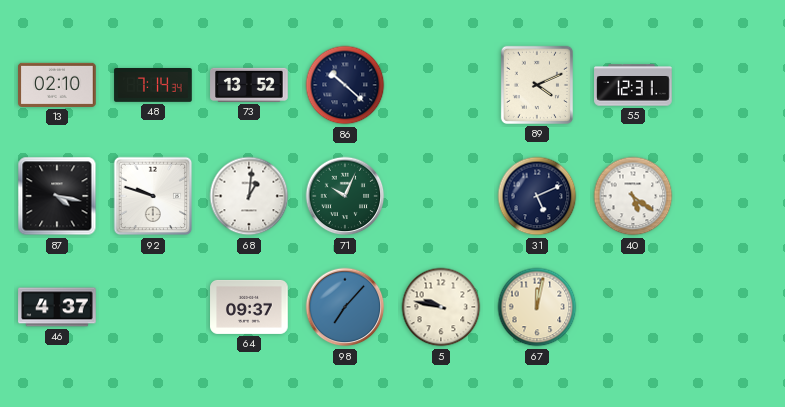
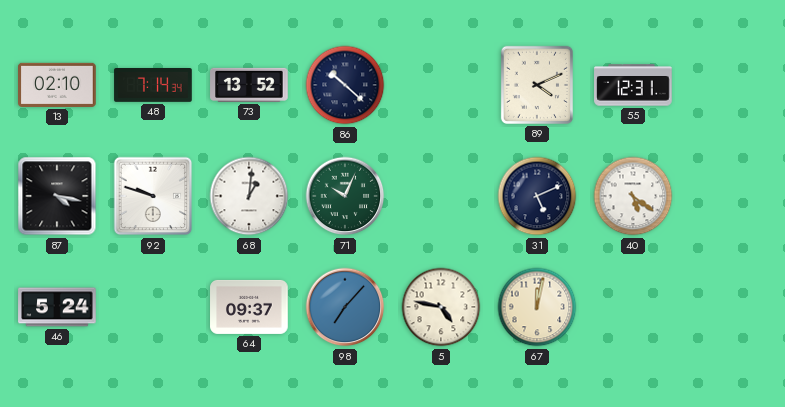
46: 4:37 -> 5:24 (57, 307)
5: 9:47 -> 4:47 (441, 307)
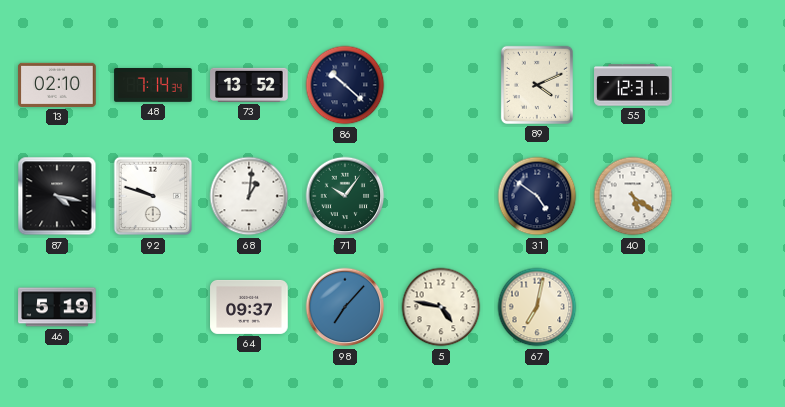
71: 10:04 -> 10:06 (345, 196)
31: 5:11 -> 4:51 (537, 196)
46: 5:24 -> 5:19 (57, 307)
67: 12:02 -> 7:02 (537, 307)
